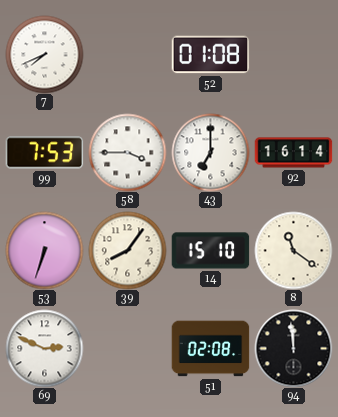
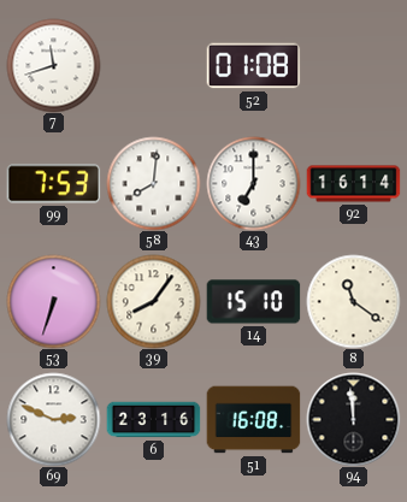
7: 7:41 -> 11:42 (53, 65)
58: 3:45 -> 8:01 (153, 183)
6: none -> 23:16 (153, 420)
51: 02:08 -> 16:08 (253, 420)
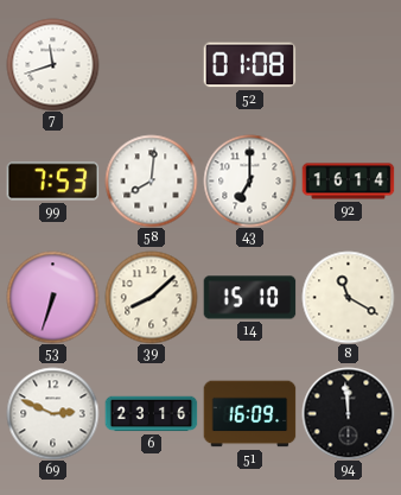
39: 8:06 -> 8:08 (151, 297)
8: 11:21 -> 11:20 (348, 297)
51: 16:08 -> 16:09 (249, 414)
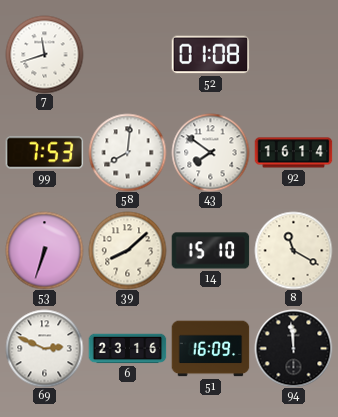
43: 7:00 -> 7:51 (210, 152)
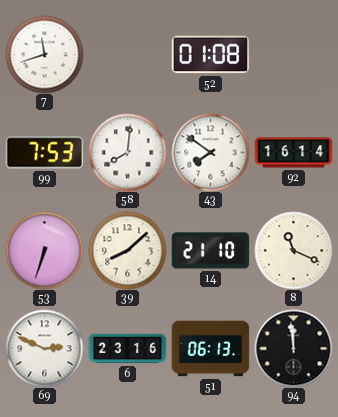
14: 15:10 -> 21:10 (210, 251)
8: 11:20 -> 11:19 (293, 250)
51: 16:09 -> 06:13 (210, 349)
